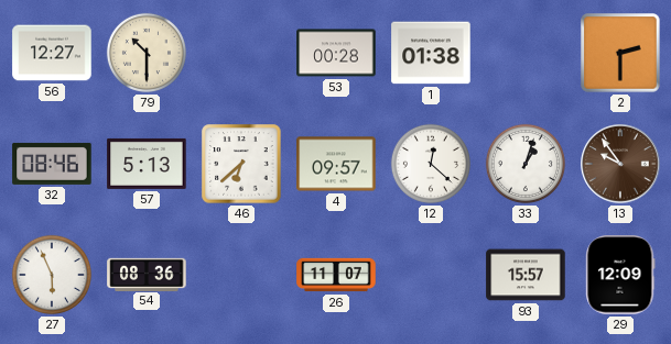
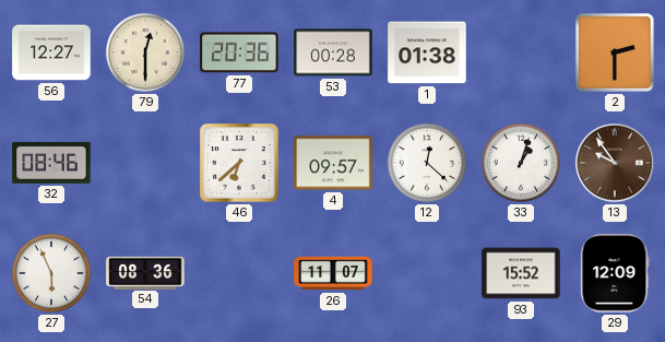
79: 10:30 -> 12:30 (145, 52)
77: none -> 20:36 (239, 52)
57: 5:13 -> none (147, 164)
93: 15:57 -> 15:52 (521, 273)
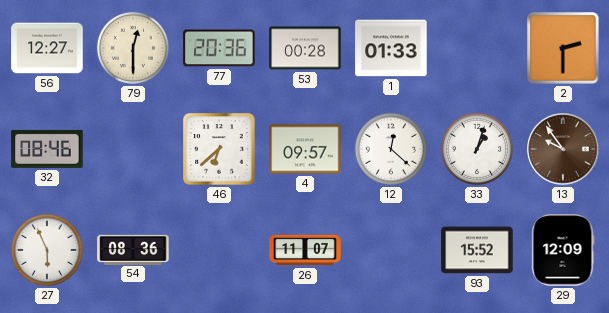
1: 01:38 -> 01:33 (391, 48)
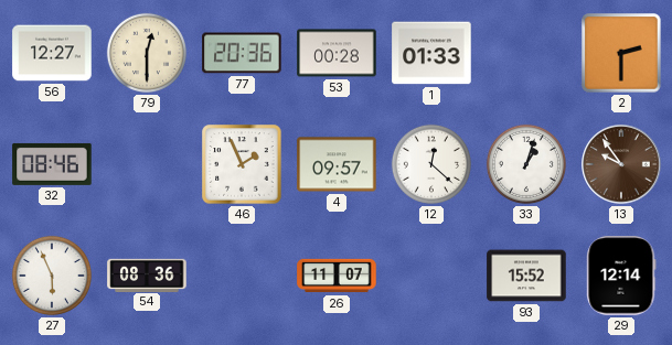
46: 6:38 -> 1:56 (242, 164)
29: 12:09 -> 12:14 (621, 276)
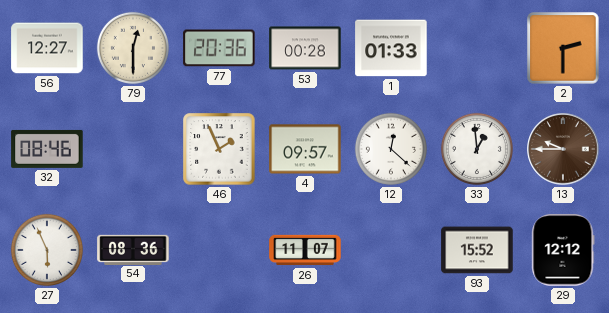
33: 1:03 -> 12:59 (477, 149)
13: 9:54 -> 9:45 (563, 149)
29: 12:14 -> 12:12 (563, 250)
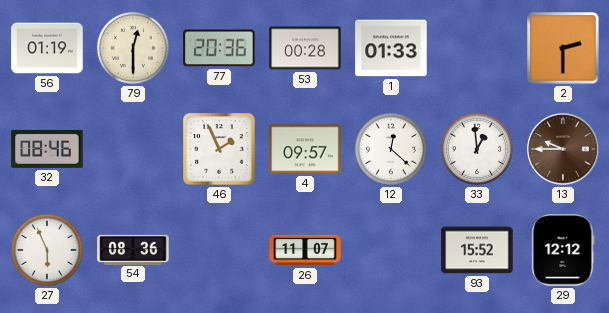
56: 12:27 -> 01:19 (47, 48)
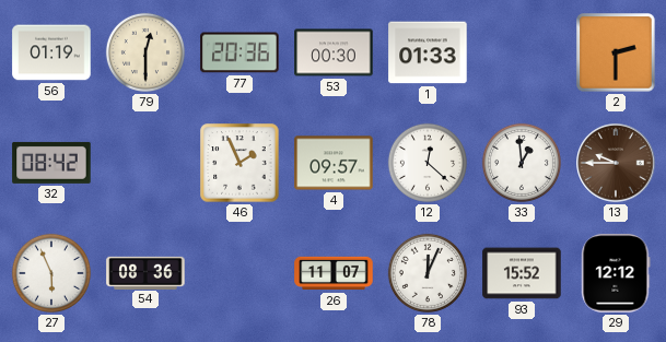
53: 00:28 -> 00:30 (334, 52)
32: 08:46 -> 08:42 (51, 163)
78: none -> 12:04 (428, 273)
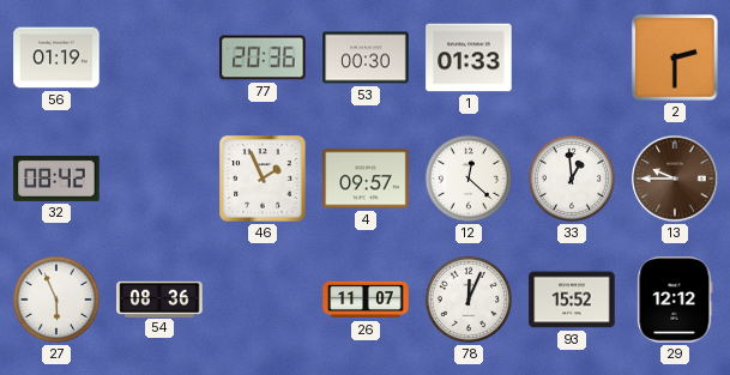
79: 12:30 -> none (145, 52)
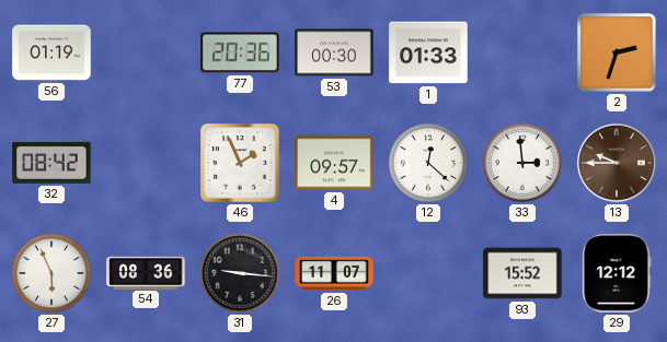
2: 2:30 -> 2:33 (617, 52)
33: 12:59 -> 2:59 (522, 163)
31: none -> 9:16 (240, 273)
78: 12:04 -> none (469, 300)
